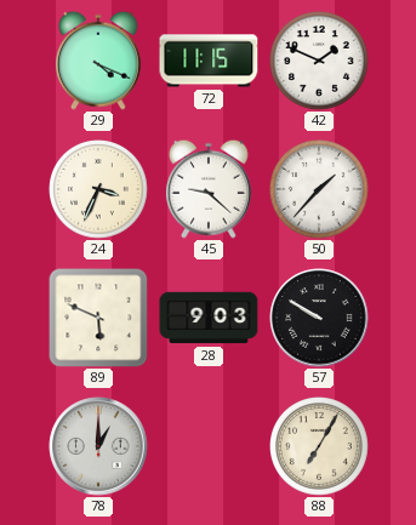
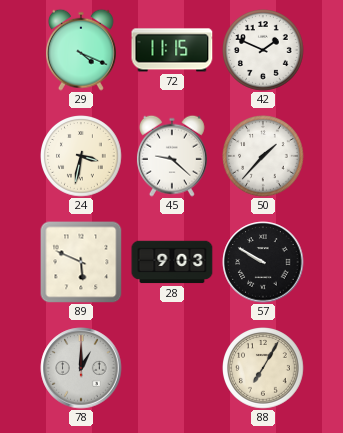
24: 3:34 -> 3:32 (82, 157)
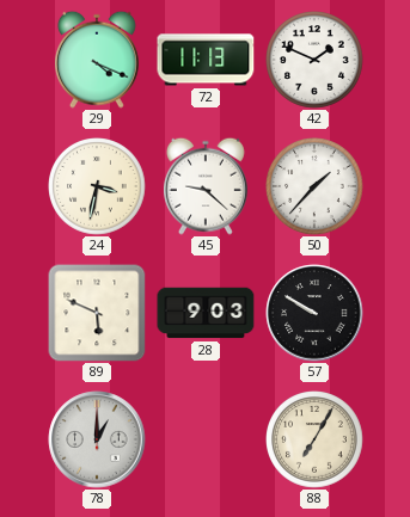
72: 11:15 -> 11:13 (206, 60)
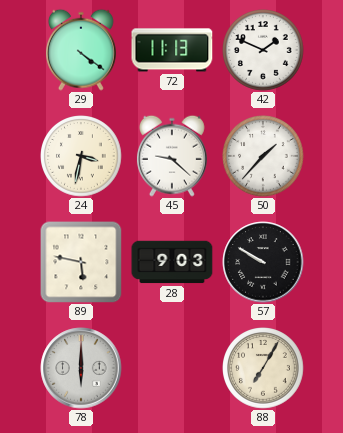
29: 4:19 -> 4:21 (81, 50)
89: 5:49 -> 5:47 (81, 262)
78: 1:00 -> 6:00 (81, 368)
